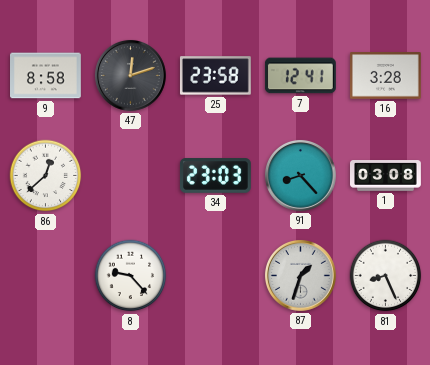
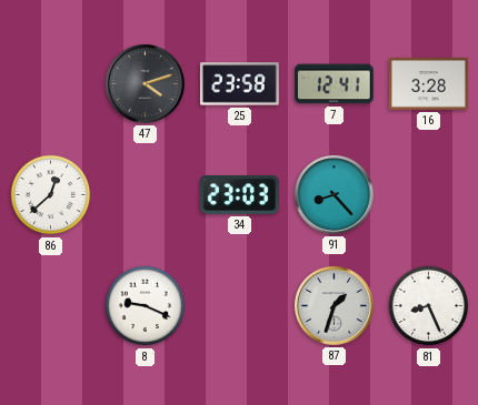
9: 8:58 -> none (46, 76)
47: 12:12 -> 4:12 (146, 84)
1: 03:08 -> none (386, 176)
8: 9:23 -> 9:19 (146, 306)
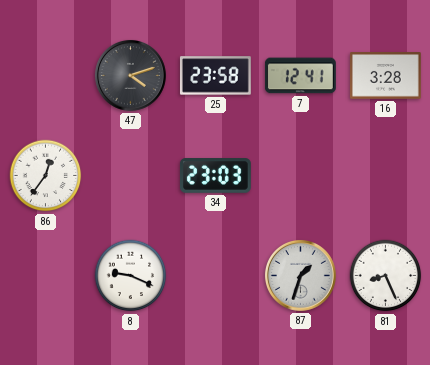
86: 12:38 -> 12:36 (46, 176)
91: 8:23 -> none (335, 195)
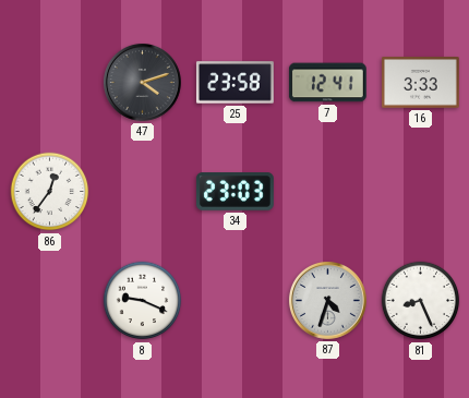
16: 3:28 -> 3:33 (420, 83)
87: 1:33 -> 4:33 (328, 301)
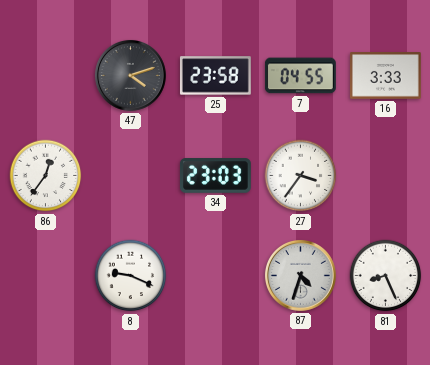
7: 12:41 -> 04:55 (300, 76)
27: none -> 3:36 (301, 176)
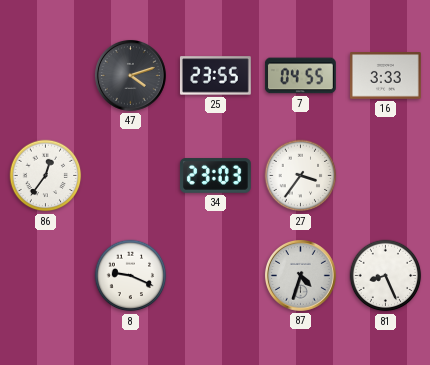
25: 23:58 -> 23:55 (215, 76)
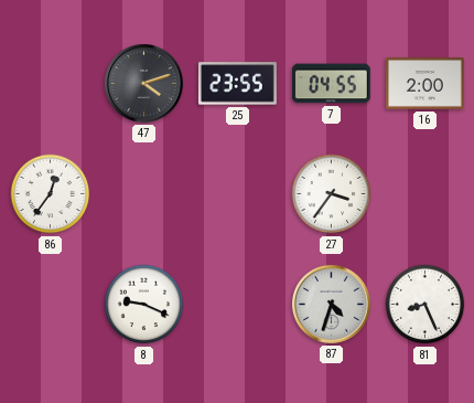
16: 3:33 -> 2:00 (424, 84)
34: 23:03 -> none (215, 176)
